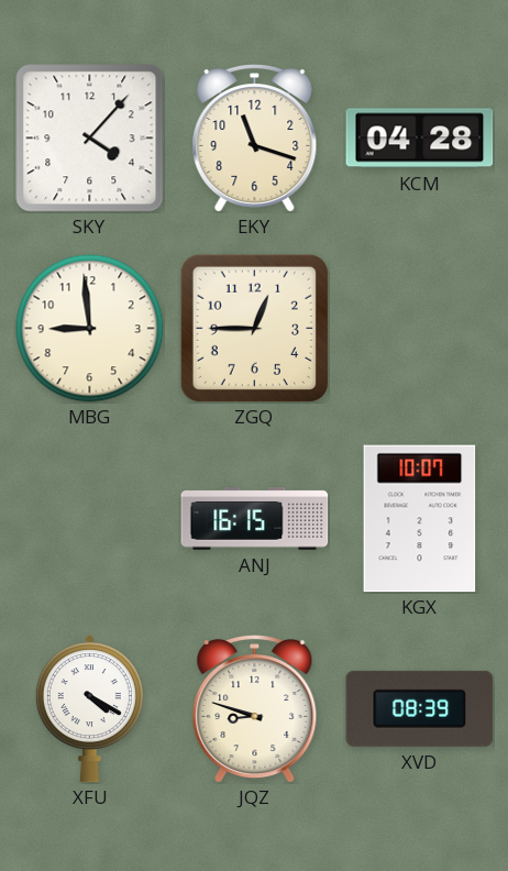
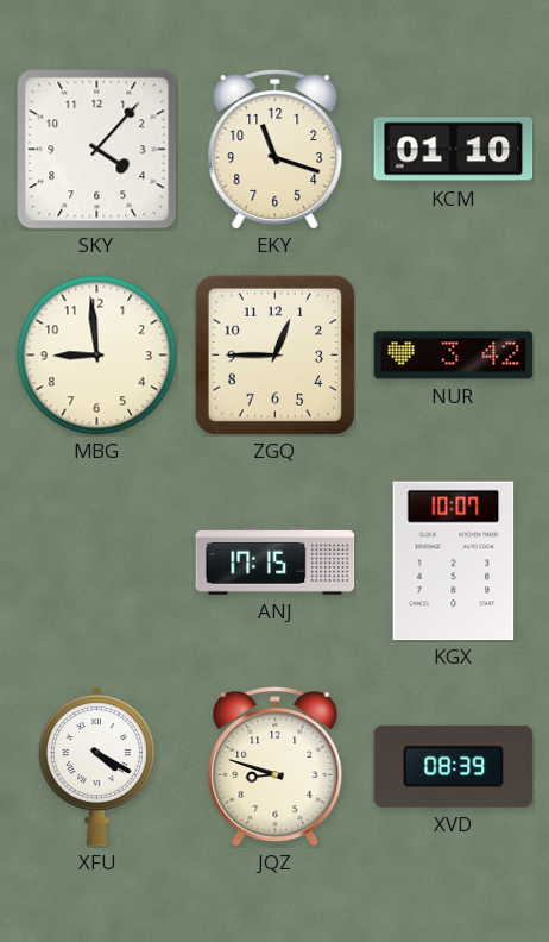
KCM: 04:28 -> 01:10 (454, 150)
NUR: none -> 3:42 (454, 356)
ANJ: 16:15 -> 17:15 (276, 561)
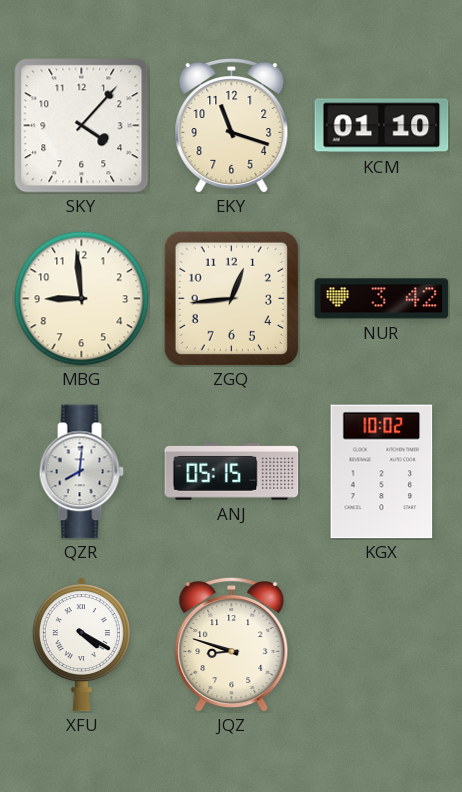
ZGQ: 12:45 -> 12:44 (231, 298)
QZR: none -> 8:01 (81, 472)
ANJ: 17:15 -> 05:15 (232, 472)
KGX: 10:07 -> 10:02 (382, 472)
XVD: 08:39 -> none (454, 766)
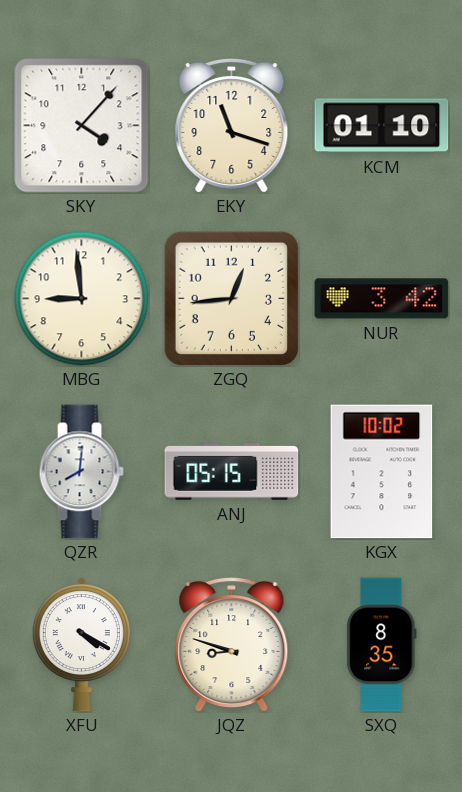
SXQ: none -> 8:35 (382, 645)
